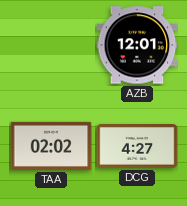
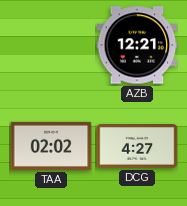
AZB: 12:01 -> 12:21 (137, 45)
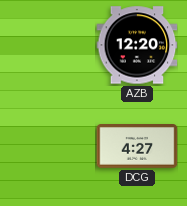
AZB: 12:21 -> 12:20 (137, 45)
TAA: 02:02 -> none (51, 146)
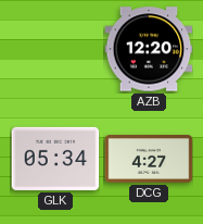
GLK: none -> 05:34 (55, 159)
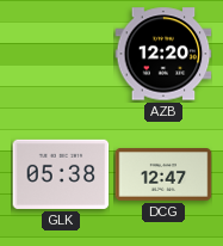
GLK: 05:34 -> 05:38 (61, 174)
DCG: 4:27 -> 12:47 (163, 174)
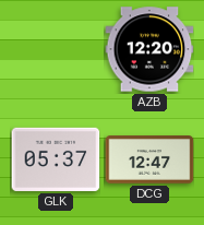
GLK: 05:38 -> 05:37 (56, 159)
